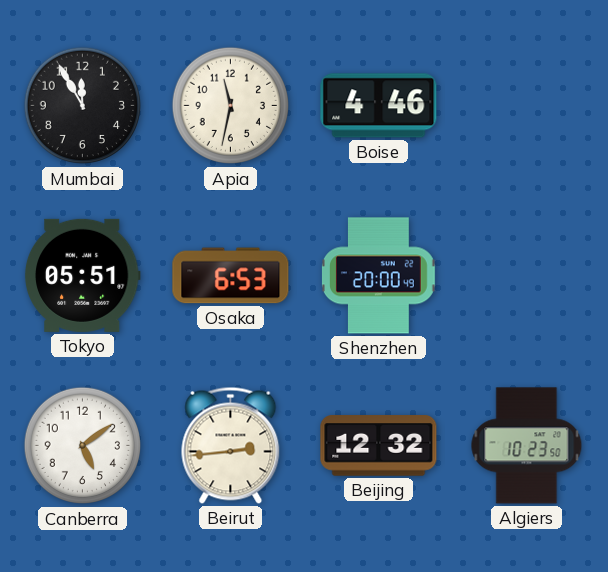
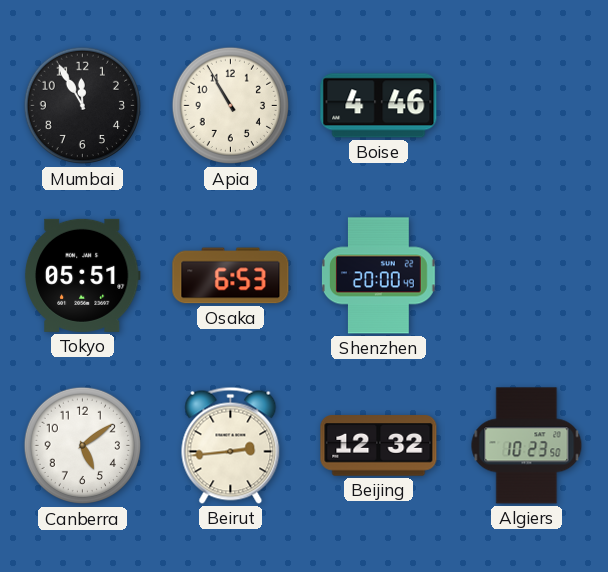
Apia: 11:32 -> 10:55 (231, 106)
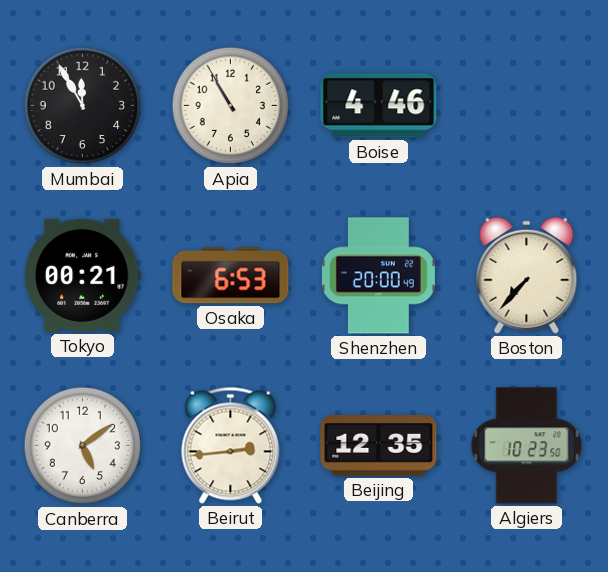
Tokyo: 05:51 -> 00:21 (82, 275)
Boston: none -> 7:37 (527, 275)
Beijing: 12:32 -> 12:35 (379, 446)
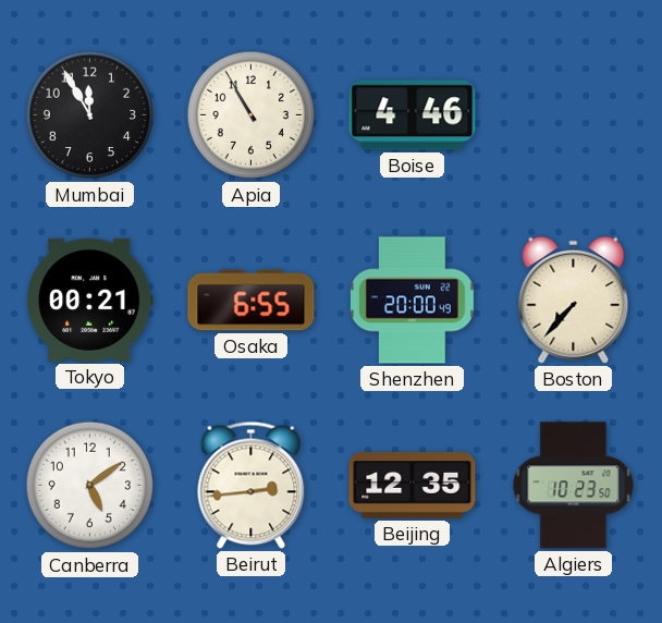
Osaka: 6:53 -> 6:55 (252, 301)
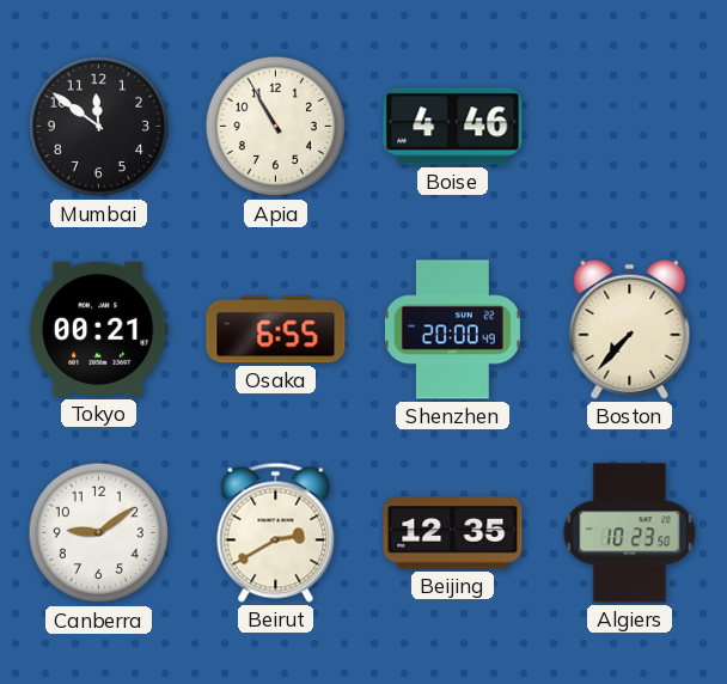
Mumbai: 11:55 -> 11:51 (99, 127)
Canberra: 5:09 -> 9:09 (99, 533)
Beirut: 2:44 -> 2:40 (276, 532)
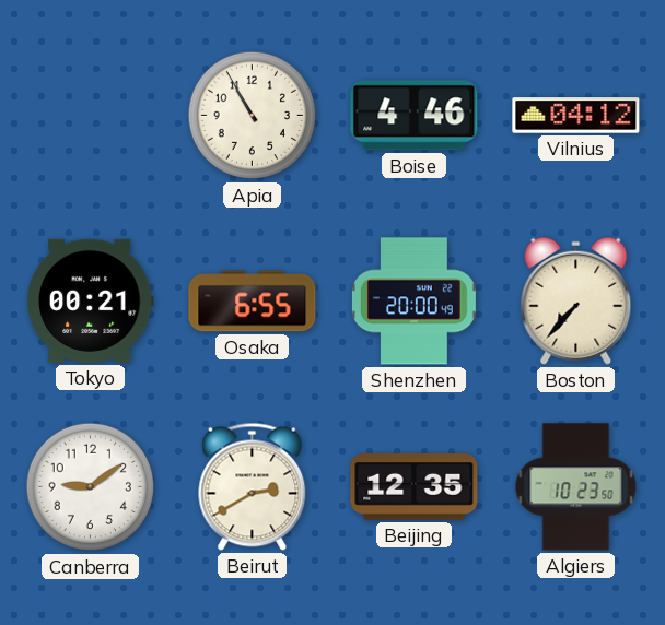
Mumbai: 11:51 -> none (99, 127)
Vilnius: none -> 04:12 (576, 116)
